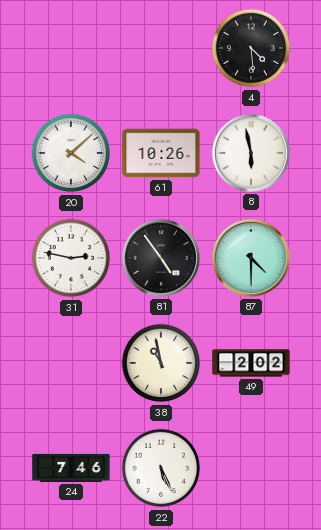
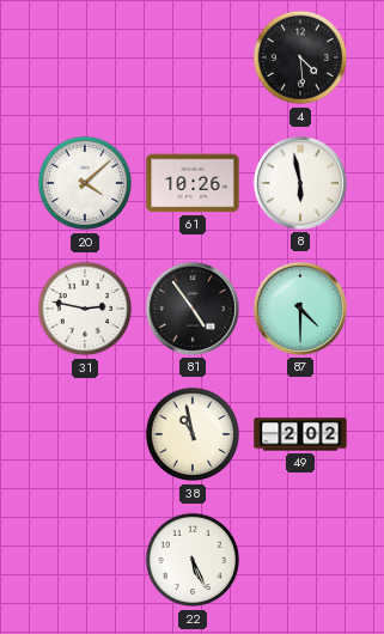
24: 7:46 -> none (71, 468)
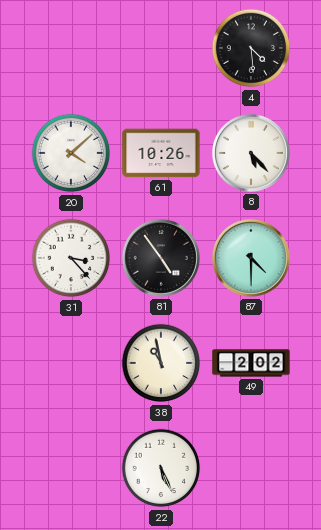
8: 5:58 -> 5:23 (251, 153)
31: 2:47 -> 3:23 (71, 258)
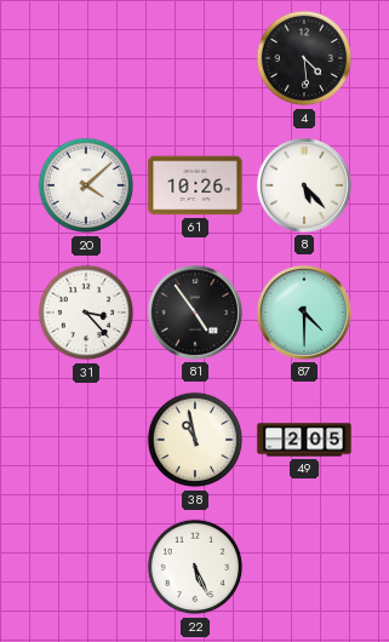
49: 2:02 -> 2:05 (304, 440)
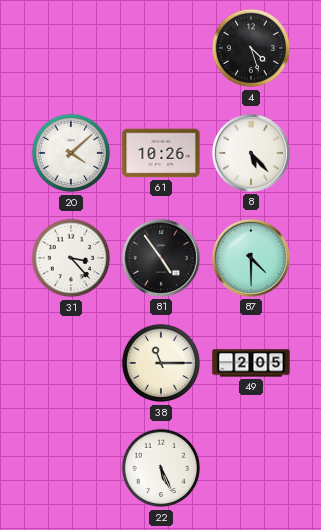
4: 4:29 -> 4:27 (251, 48)
38: 10:58 -> 11:15 (161, 363)
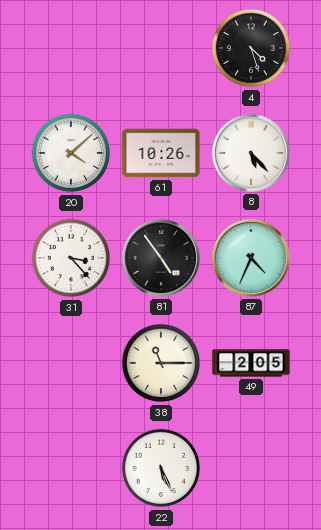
87: 4:30 -> 4:34 (251, 258)
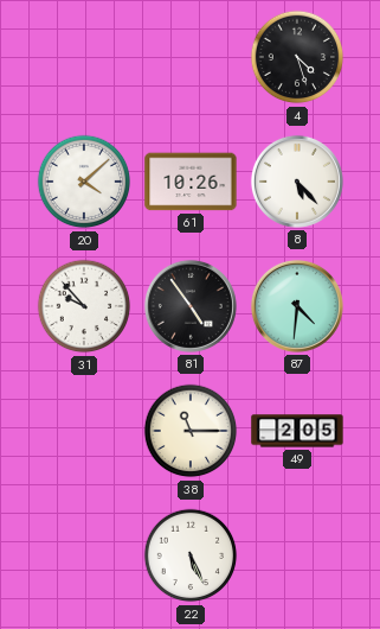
31: 3:23 -> 9:53 (84, 306)
87: 4:34 -> 4:31 (297, 306)
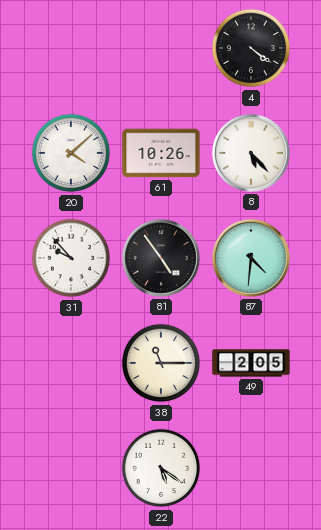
4: 4:27 -> 4:21 (251, 48)
22: 5:26 -> 5:21 (161, 468)
